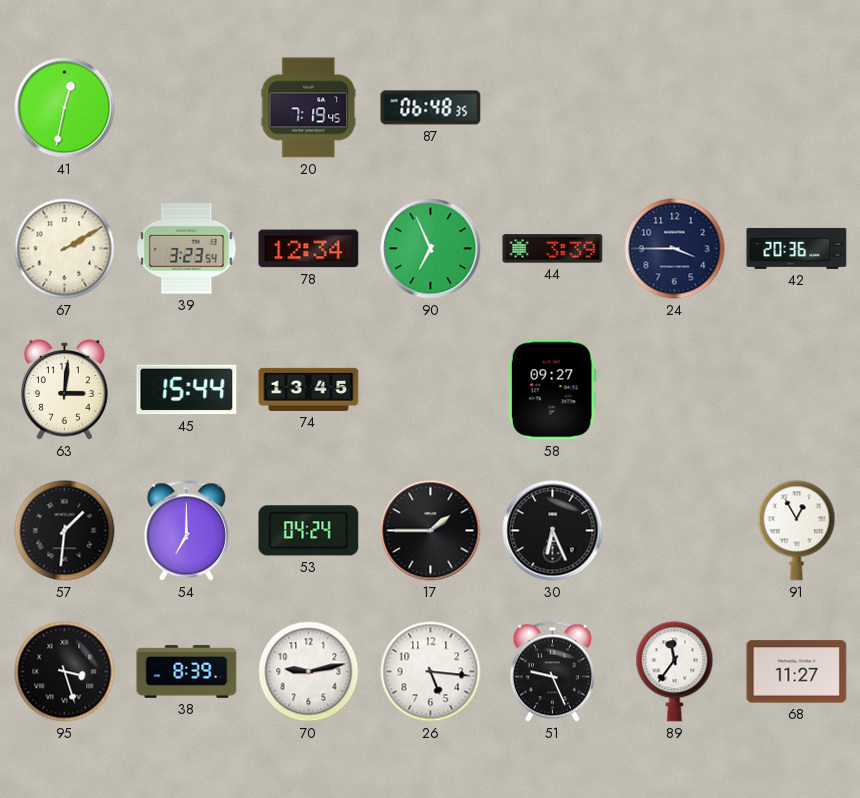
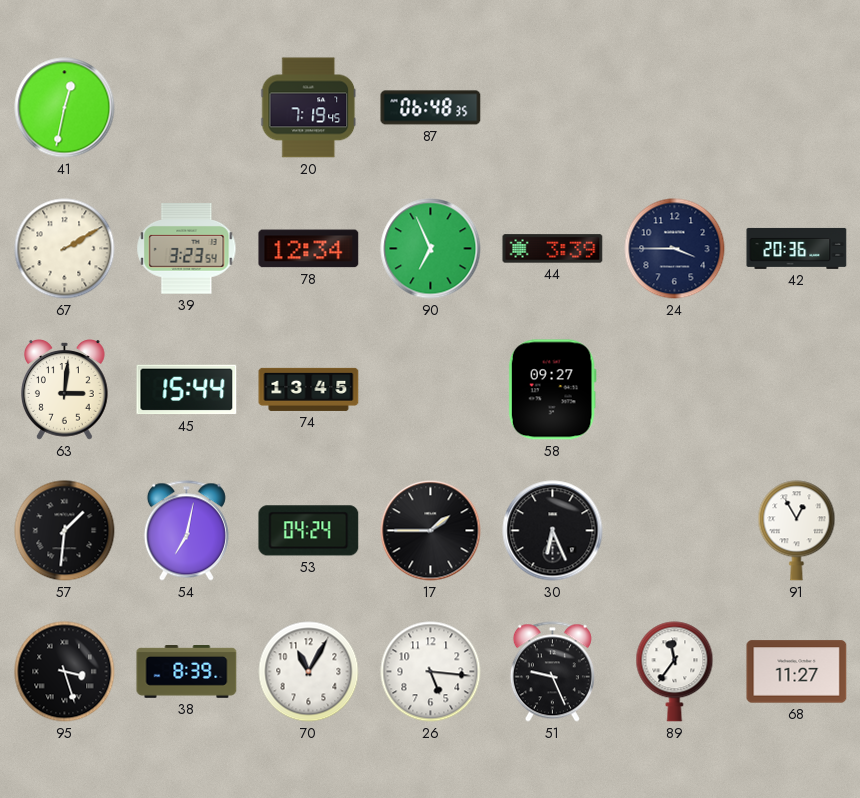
54: 7:00 -> 7:02 (186, 531)
70: 9:13 -> 11:05 (309, 672)
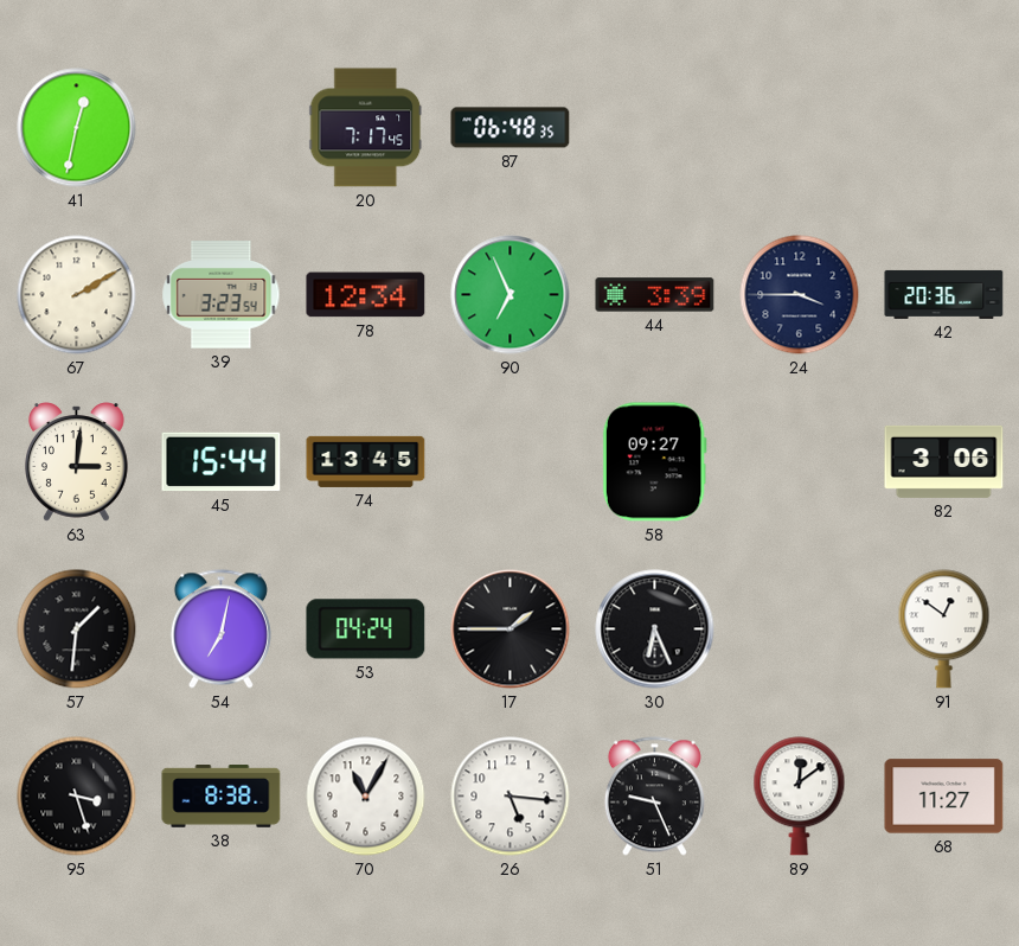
20: 7:19 -> 7:17 (366, 128)
82: none -> 3:06 (944, 461)
91: 12:55 -> 12:51 (944, 629)
38: 8:39 -> 8:38 (222, 797)
89: 11:36 -> 12:09 (800, 797)
